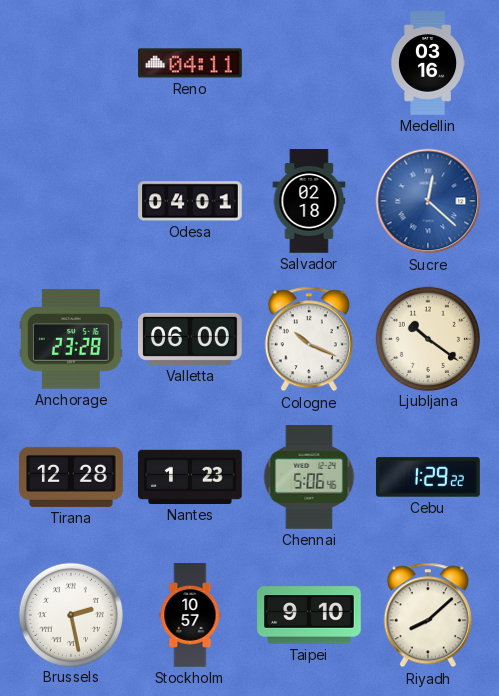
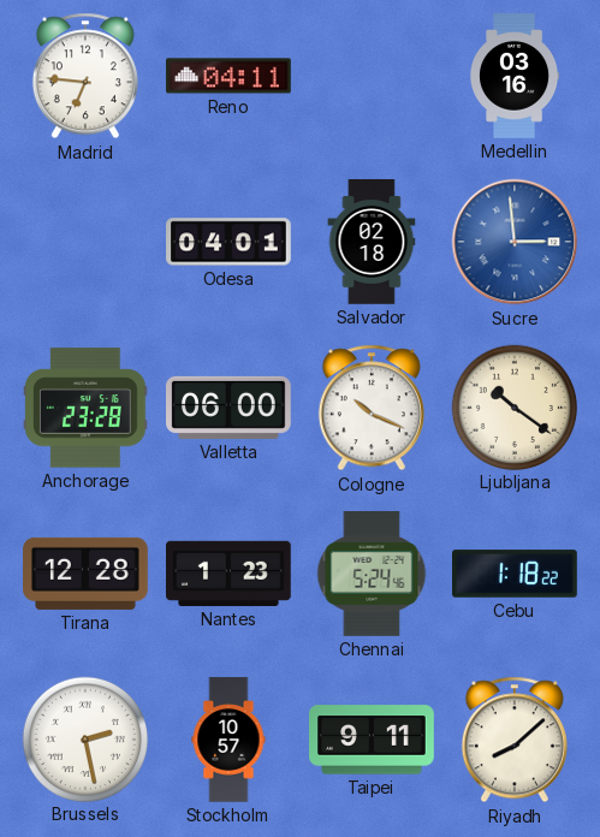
Madrid: none -> 6:46 (85, 76)
Sucre: 12:22 -> 2:59 (515, 242)
Chennai: 5:06 -> 5:24 (372, 574)
Cebu: 1:29 -> 1:18 (516, 574)
Taipei: 9:10 -> 9:11 (372, 740)
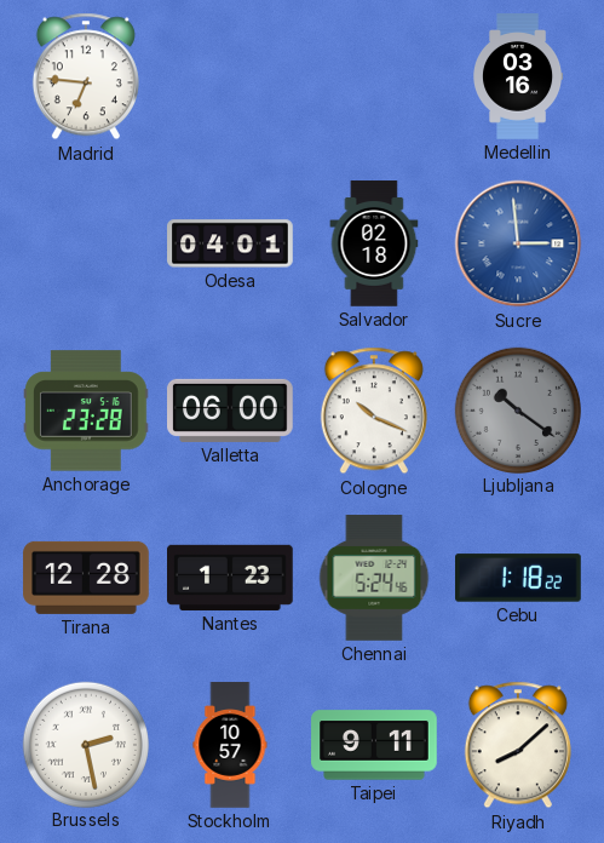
Reno: 04:11 -> none (228, 76)
Ljubljana dial: cream -> grey (517, 409)
